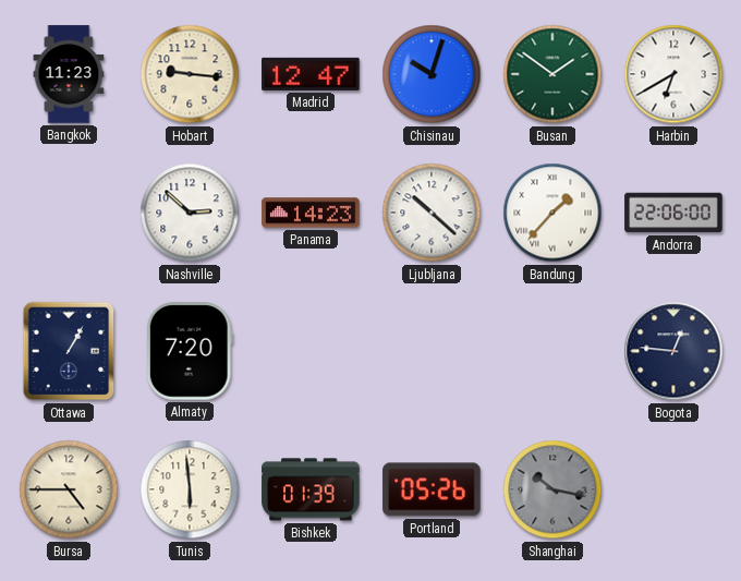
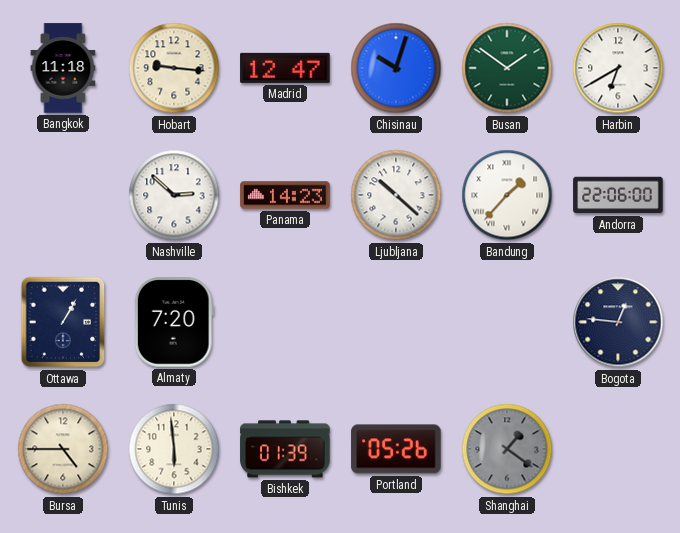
Bangkok: 11:23 -> 11:18 (63, 68)
Shanghai: 10:17 -> 1:21 (507, 449)
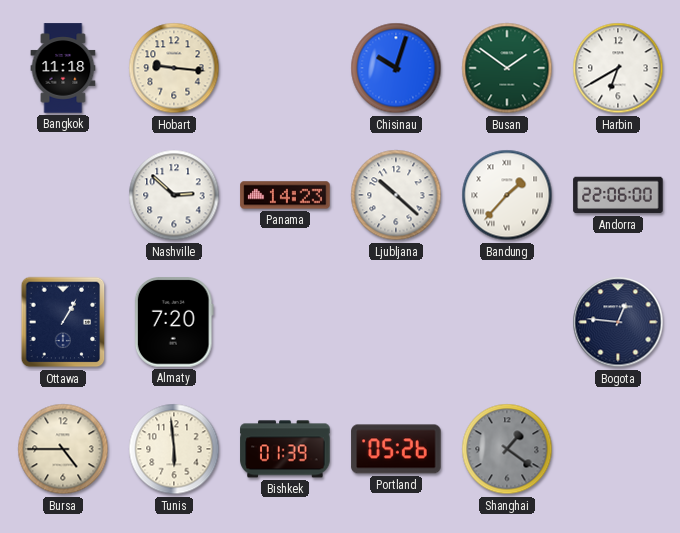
Madrid: 12:47 -> none (285, 68)
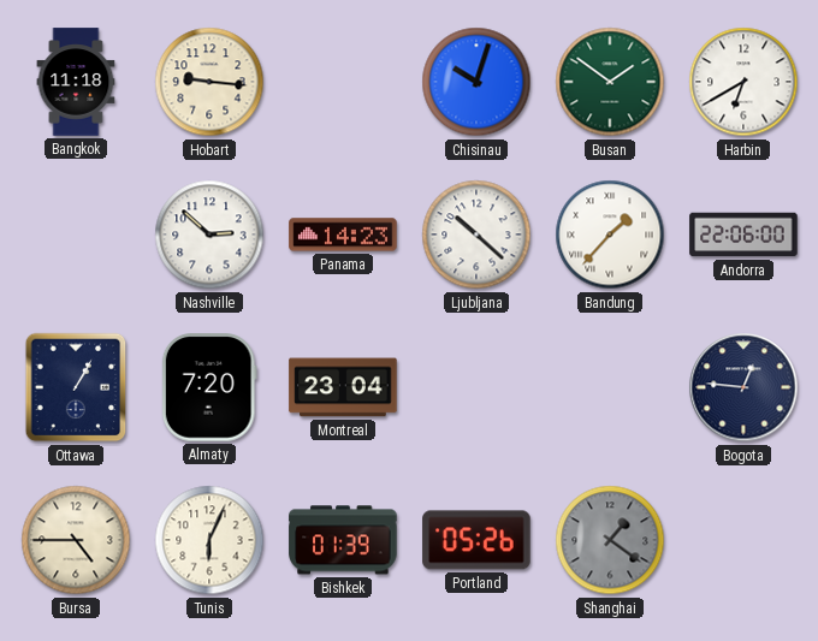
Montreal: none -> 23:04 (343, 387)
Tunis: 5:59 -> 6:04 (209, 540)
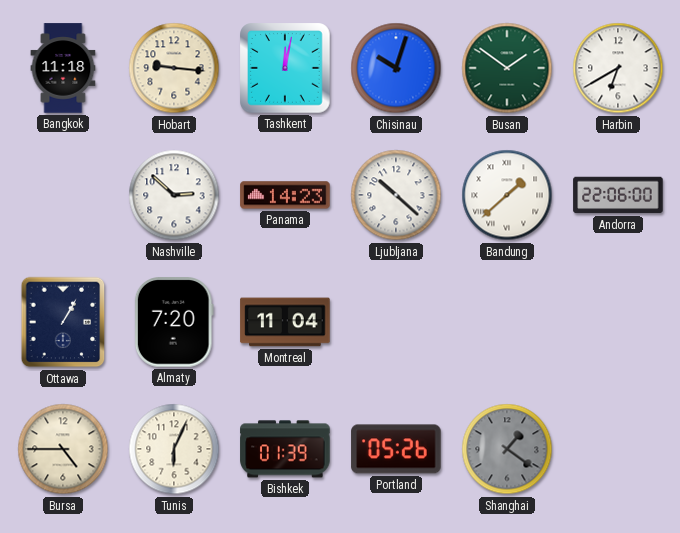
Tashkent: none -> 12:02 (286, 69)
Bandung: 1:37 -> 1:38 (507, 195)
Montreal: 23:04 -> 11:04 (285, 322)
Bogota: 12:46 -> none (743, 387)
